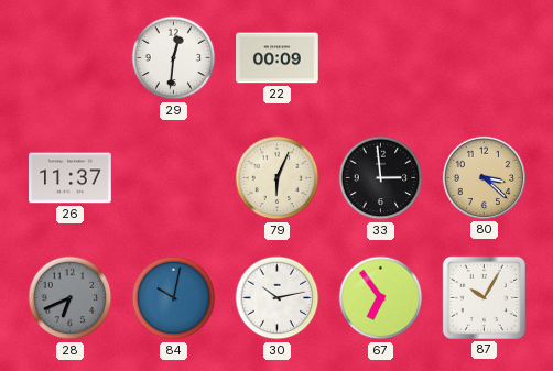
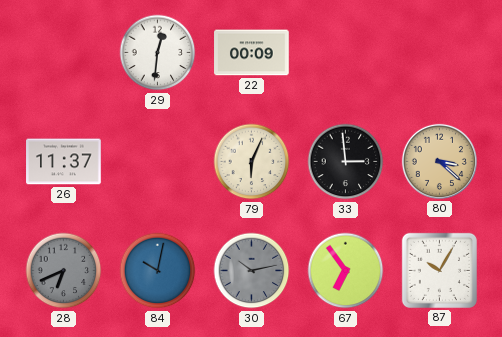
30 dial: white -> grey (252, 271)
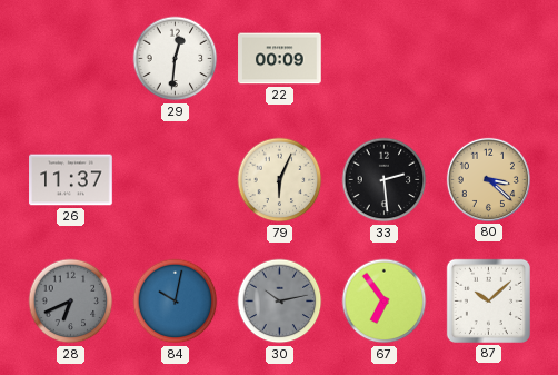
33: 2:59 -> 2:29 (385, 180)
87: 10:05 -> 10:08 (488, 300)
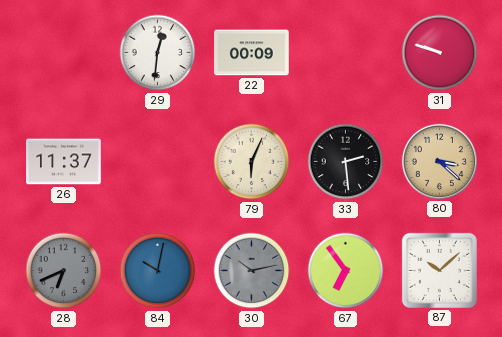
31: none -> 9:48 (440, 53)
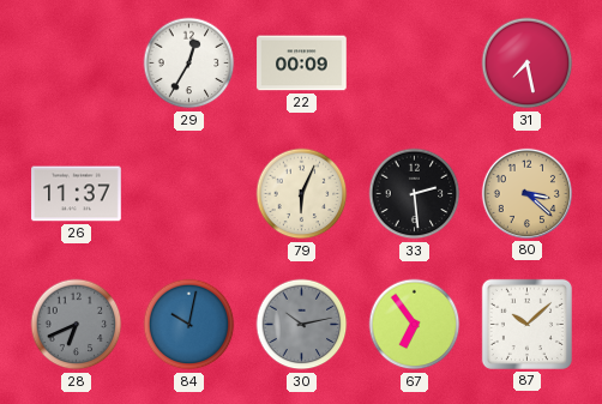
29: 12:31 -> 12:35 (189, 64)
31: 9:48 -> 7:28 (528, 64)
